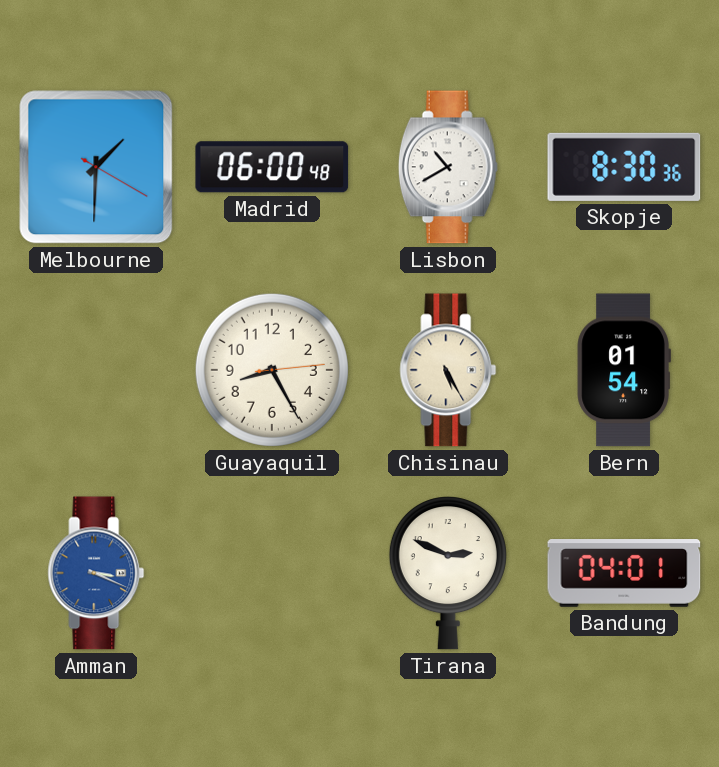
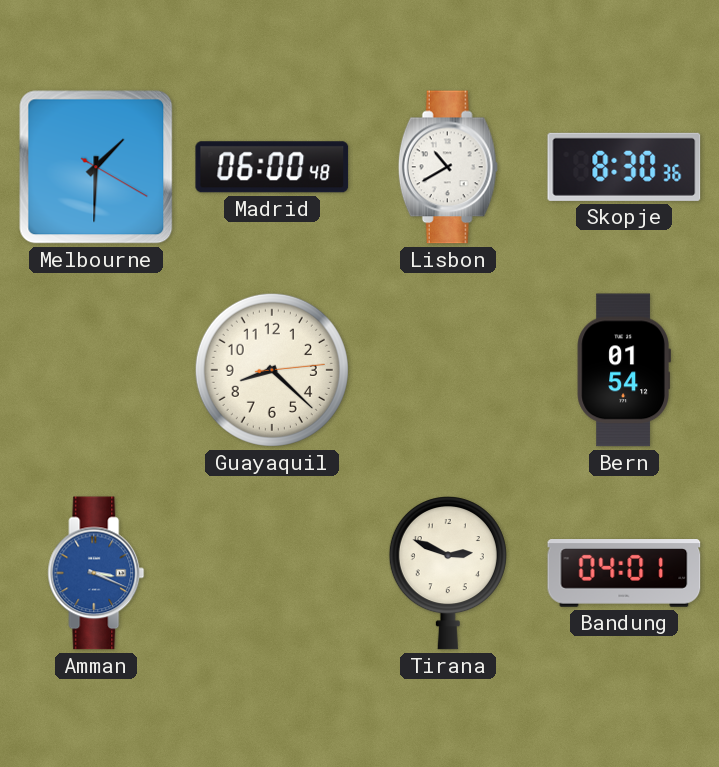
Guayaquil: 8:25 -> 8:22 (272, 370)
Chisinau: 5:25 -> none (448, 370)
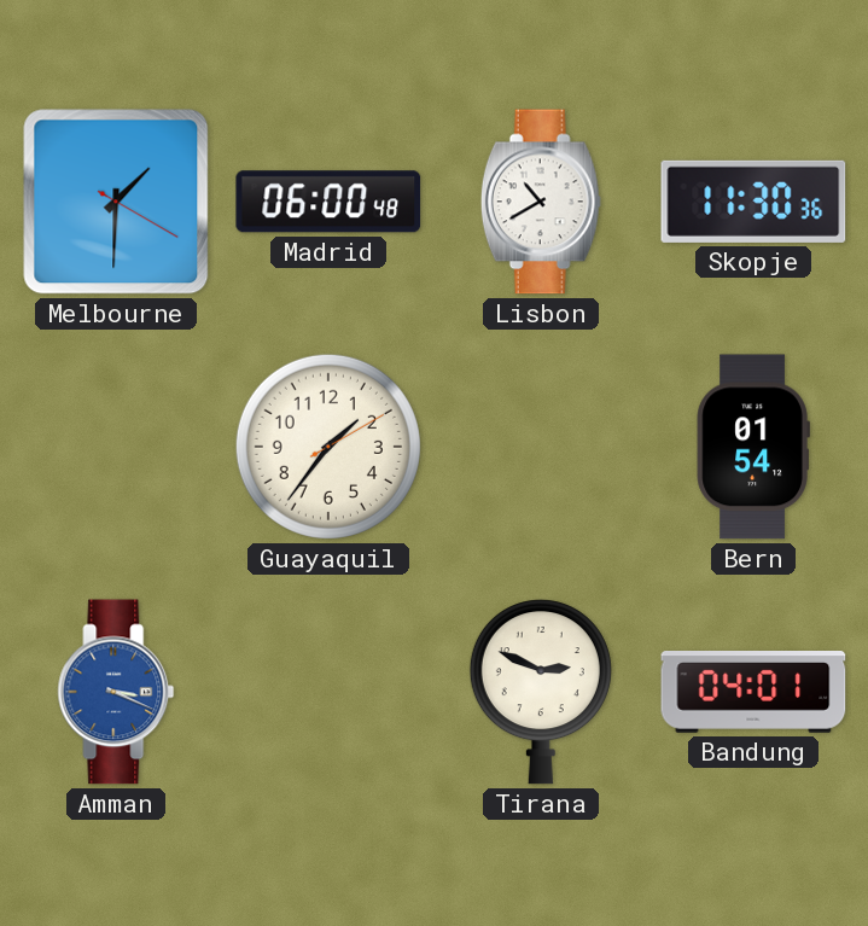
Skopje: 8:30 -> 11:30 (753, 202)
Guayaquil: 8:22 -> 1:36 (328, 447)
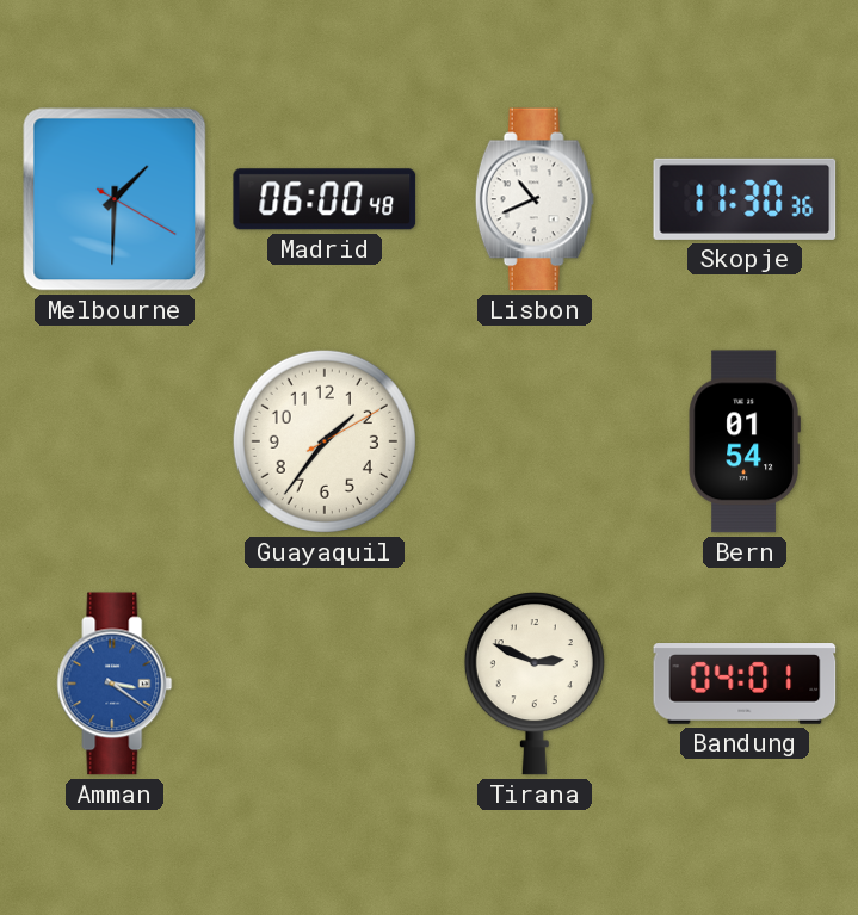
Lisbon: 10:40 -> 10:41 (535, 199)
Amman: 3:19 -> 3:21 (115, 684)
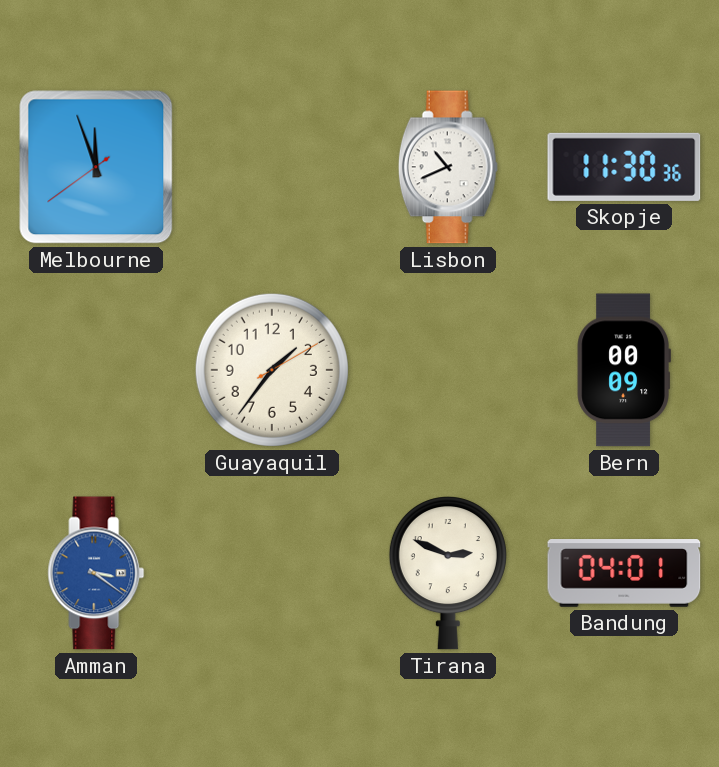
Melbourne: 1:30 -> 11:56 (96, 167)
Madrid: 06:00 -> none (325, 199)
Bern: 01:54 -> 00:09 (624, 370)
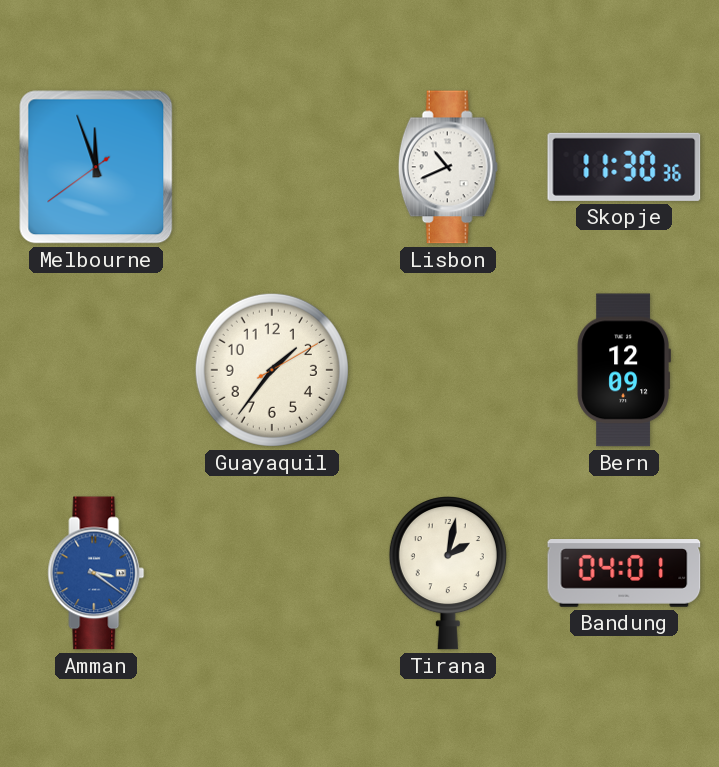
Bern: 00:09 -> 12:09 (624, 370)
Tirana: 2:49 -> 2:02 (448, 573)
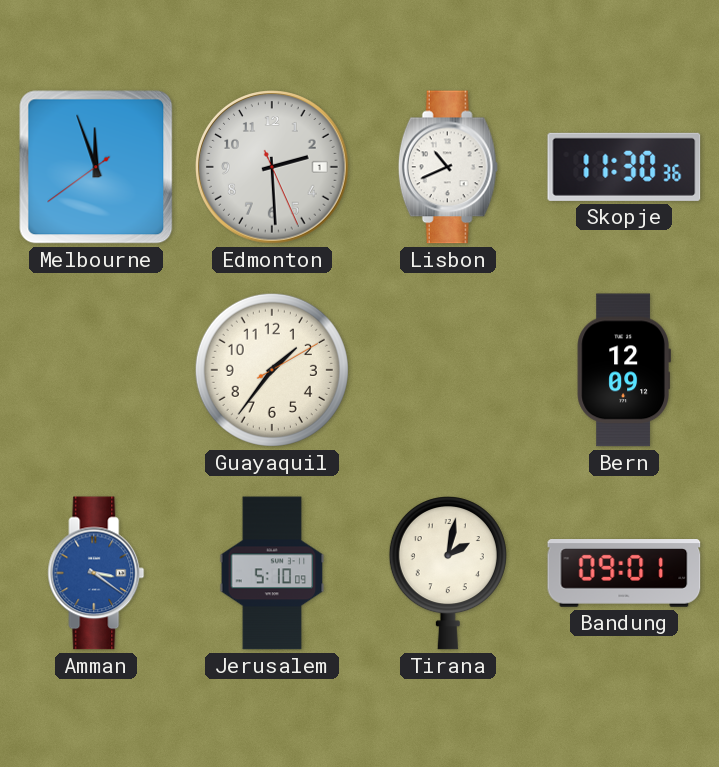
Edmonton: none -> 2:29 (272, 167)
Jerusalem: none -> 5:10 (272, 573)
Bandung: 04:01 -> 09:01 (624, 574)
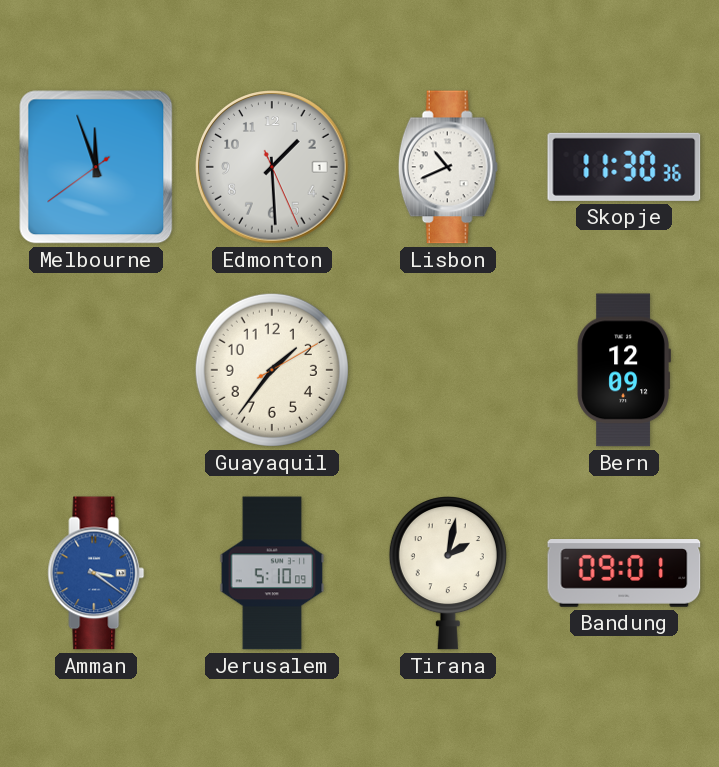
Edmonton: 2:29 -> 1:29 (272, 167)
